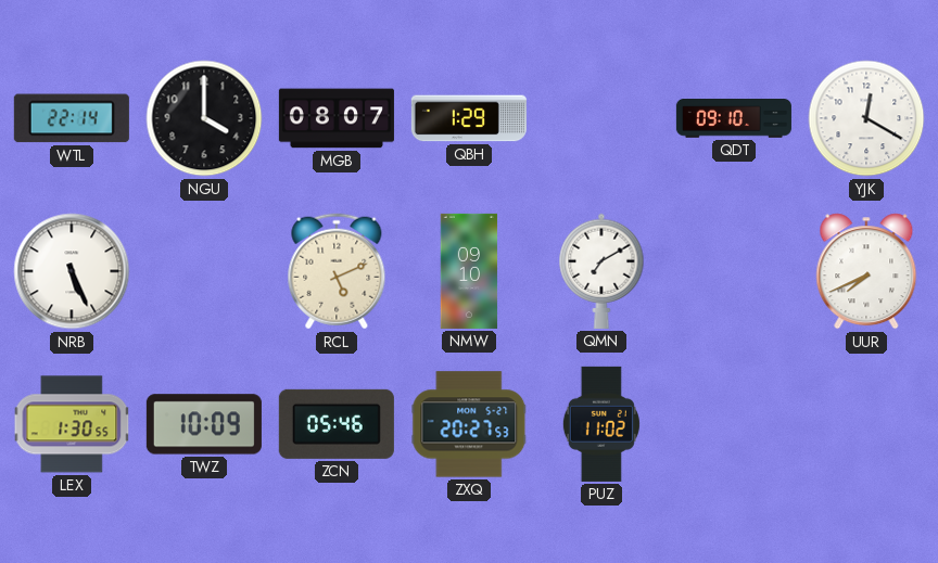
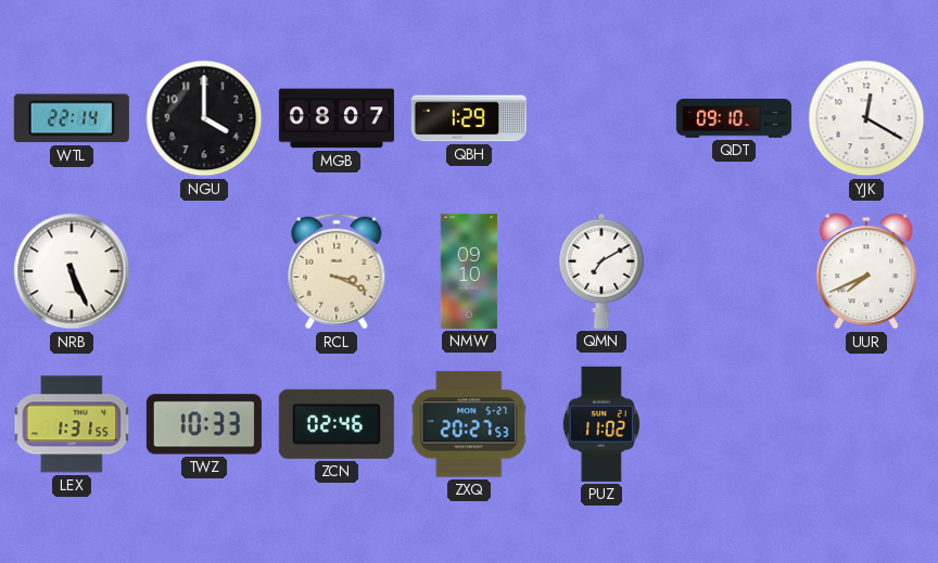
RCL: 5:11 -> 3:19 (337, 271)
LEX: 1:30 -> 1:31 (72, 424)
TWZ: 10:09 -> 10:33 (204, 424)
ZCN: 05:46 -> 02:46 (337, 424)
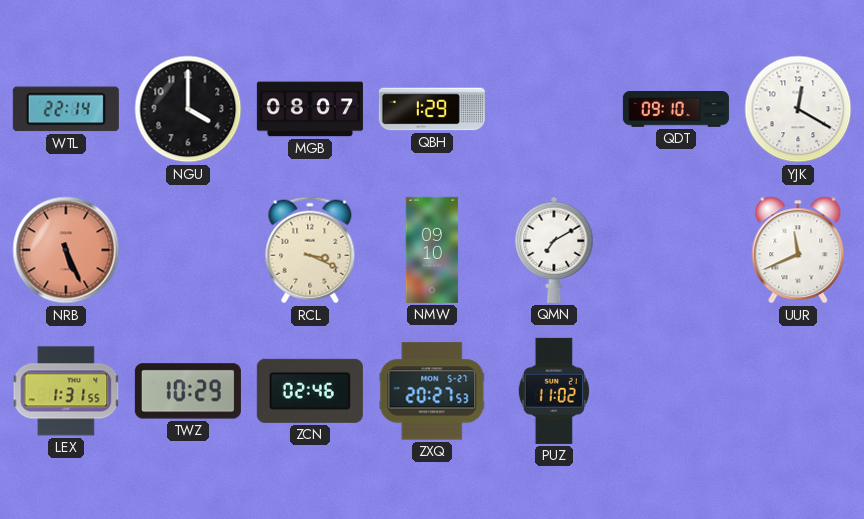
NRB dial: white -> salmon (66, 250)
UUR: 7:41 -> 11:41 (798, 250)
TWZ: 10:33 -> 10:29 (188, 391)
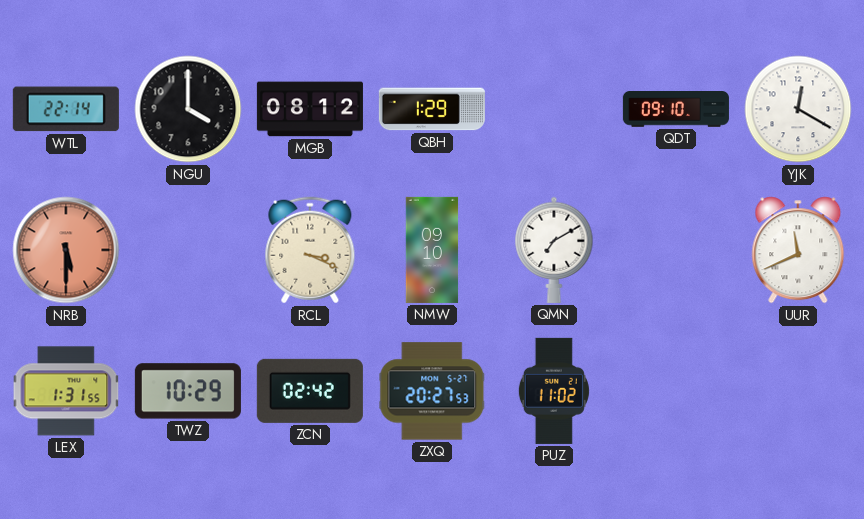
MGB: 08:07 -> 08:12 (310, 109)
NRB: 5:26 -> 5:30 (66, 250)
ZCN: 02:46 -> 02:42 (310, 391)
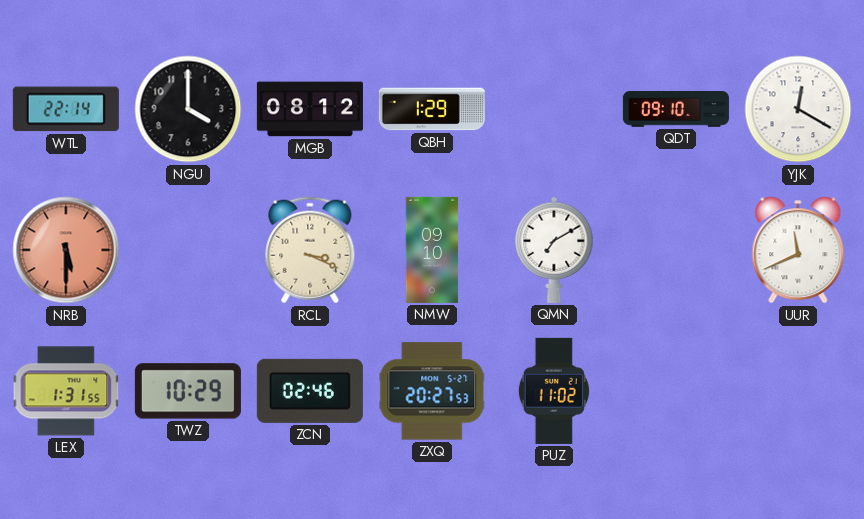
ZCN: 02:42 -> 02:46 (310, 391)
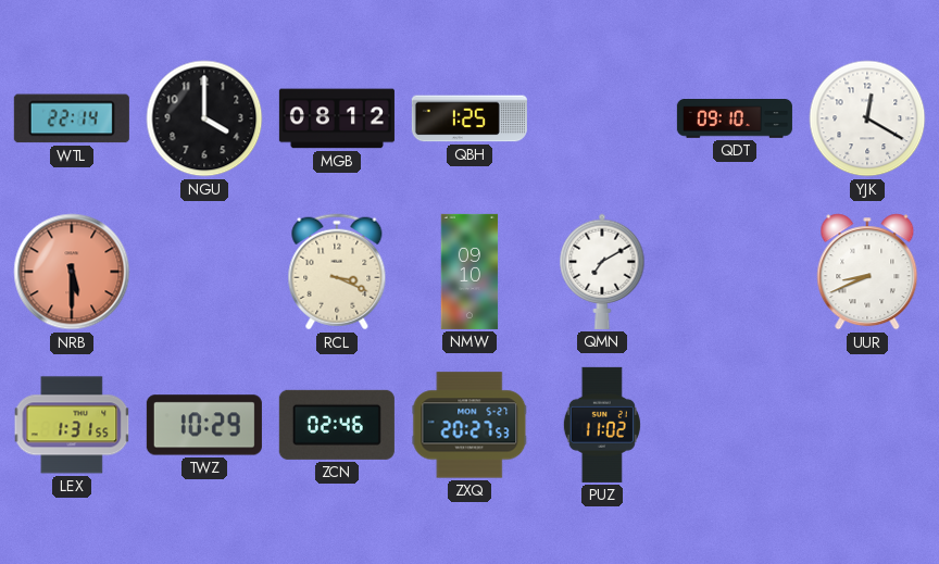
QBH: 1:29 -> 1:25 (469, 118)
UUR: 11:41 -> 8:41 (867, 272)
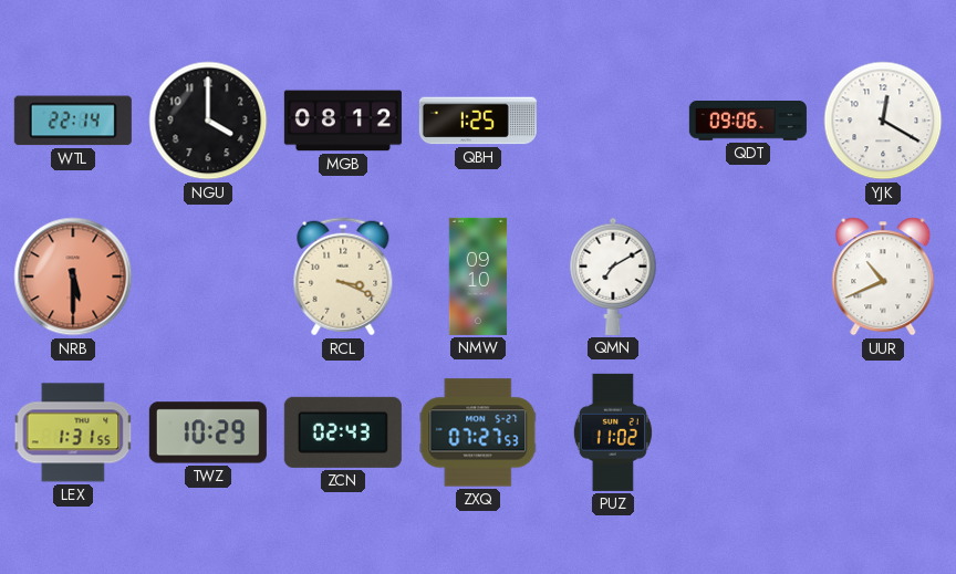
QDT: 09:10 -> 09:06 (748, 122)
UUR: 8:41 -> 10:41 (883, 276)
ZCN: 02:46 -> 02:43 (343, 432)
ZXQ: 20:27 -> 07:27 (478, 432)
